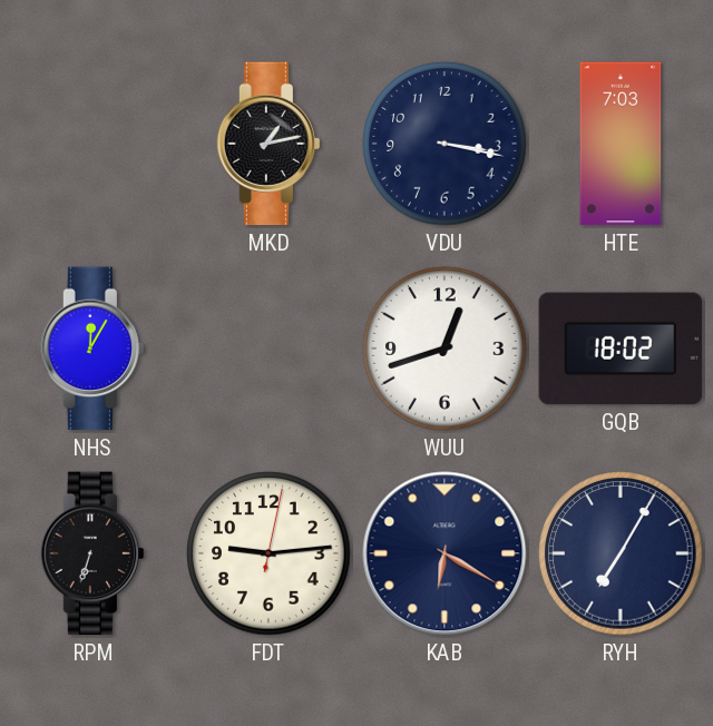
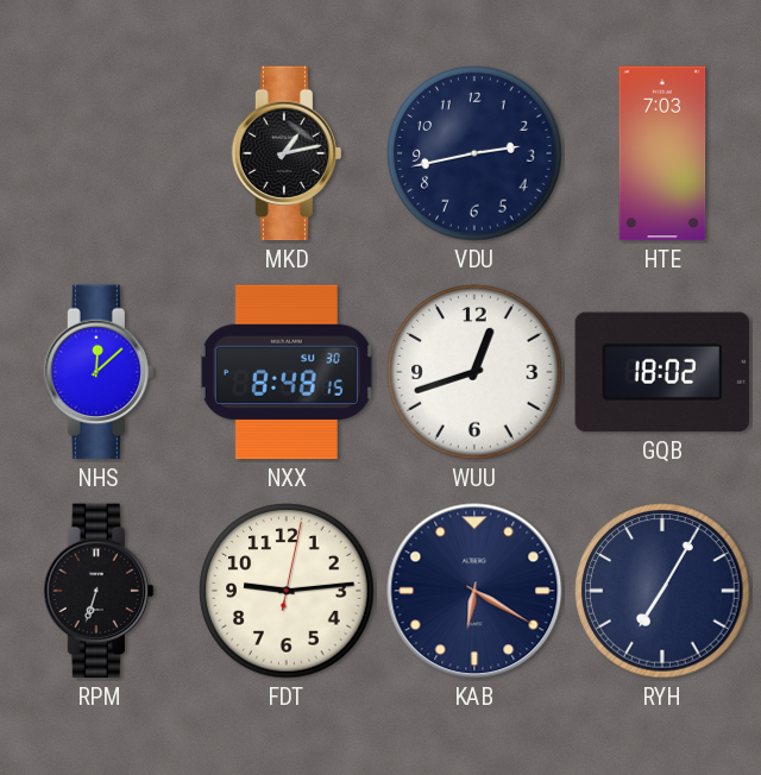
VDU: 3:17 -> 2:43 (474, 153)
NHS: 12:05 -> 12:08 (98, 372)
NXX: none -> 8:48 (287, 372)
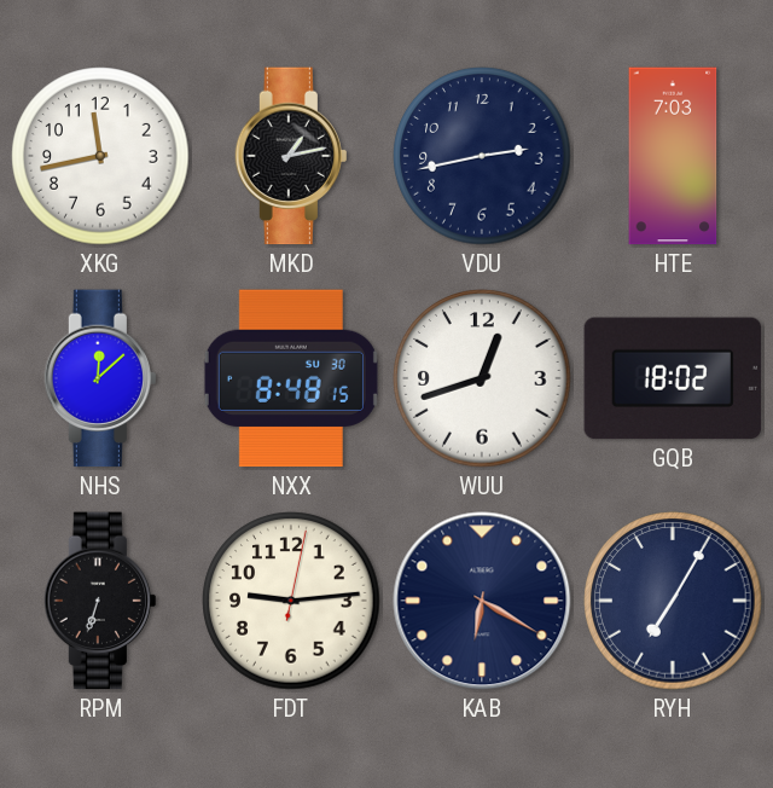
XKG: none -> 11:43 (100, 156)
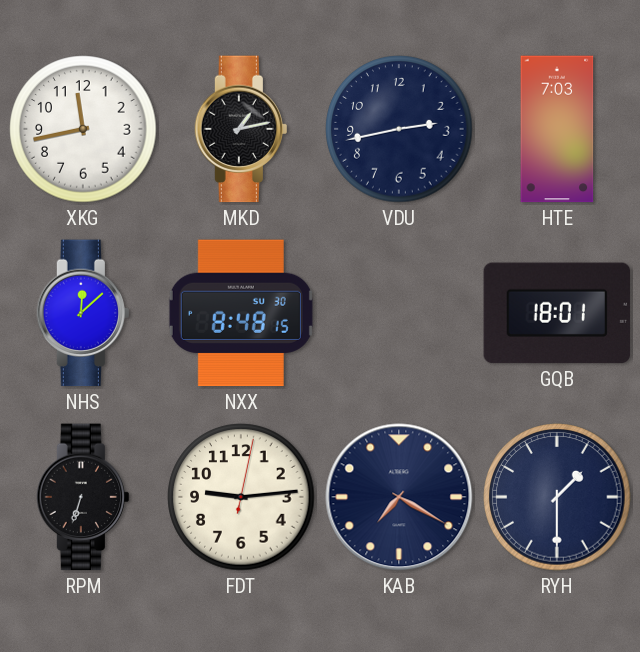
WUU: 12:42 -> none (482, 378)
GQB: 18:02 -> 18:01 (557, 313)
KAB: 6:20 -> 7:20 (399, 497)
RYH: 7:05 -> 1:30 (557, 497)
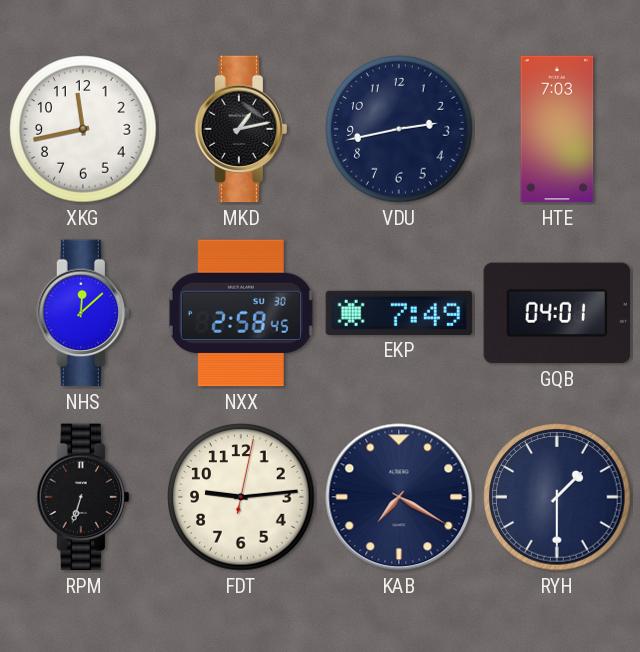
NXX: 8:48 -> 2:58 (241, 313)
EKP: none -> 7:49 (399, 313)
GQB: 18:01 -> 04:01 (557, 313)
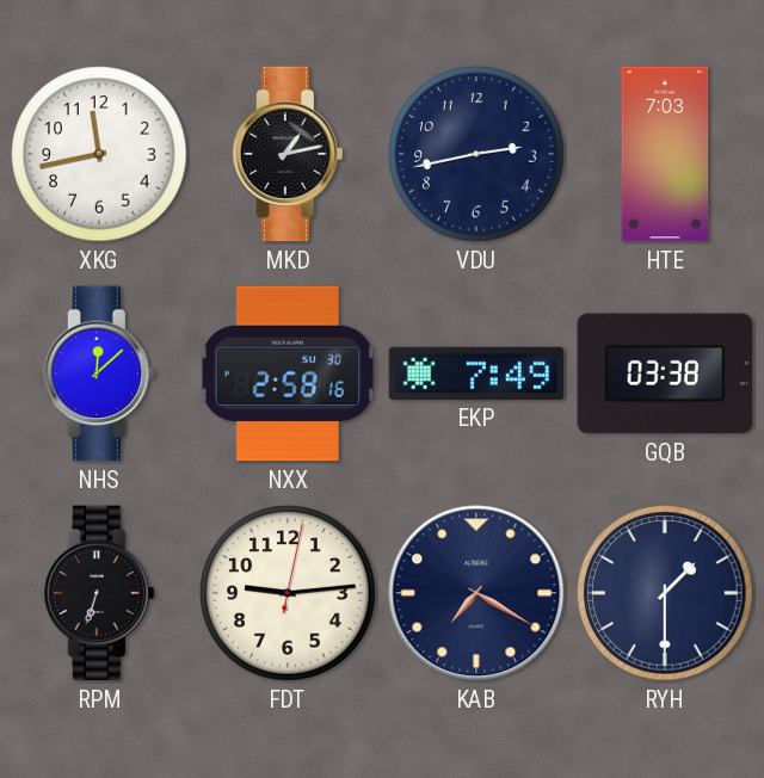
NXX: 2:58:45 -> 2:58:16 (288, 373)
GQB: 04:01 -> 03:38 (665, 373)
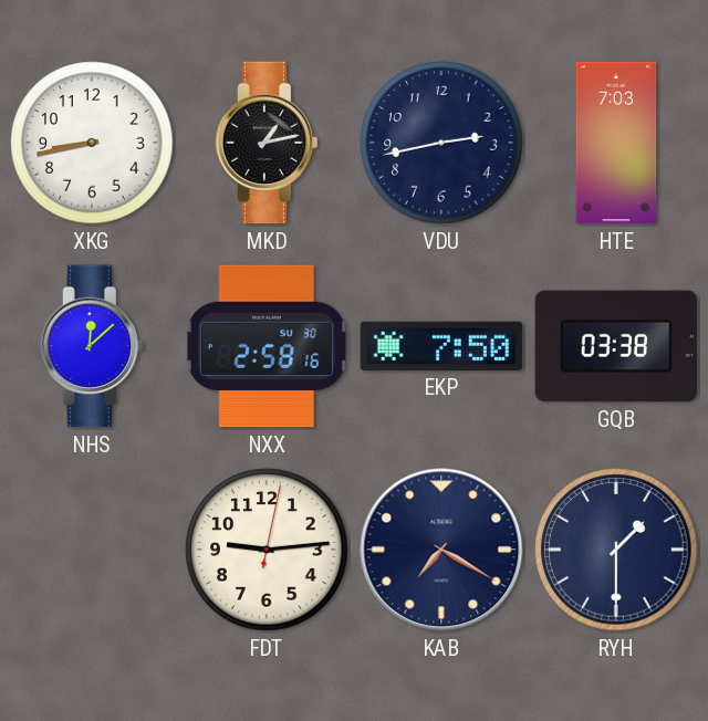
XKG: 11:43 -> 8:43 (92, 143)
EKP: 7:49 -> 7:50 (441, 346)
RPM: 6:33 -> none (98, 593)
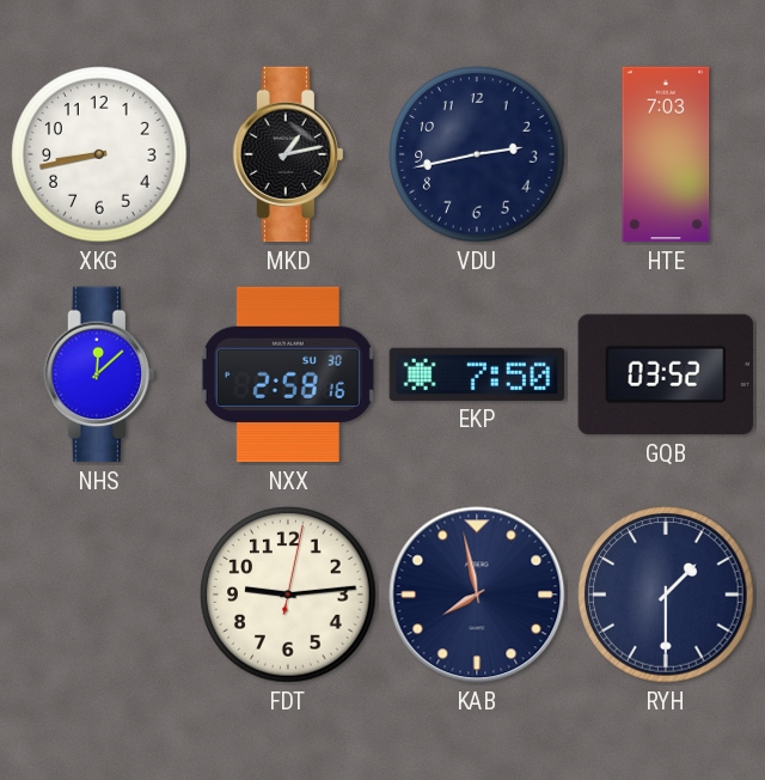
GQB: 03:38 -> 03:52 (666, 374)
KAB: 7:20 -> 7:58 (477, 595)
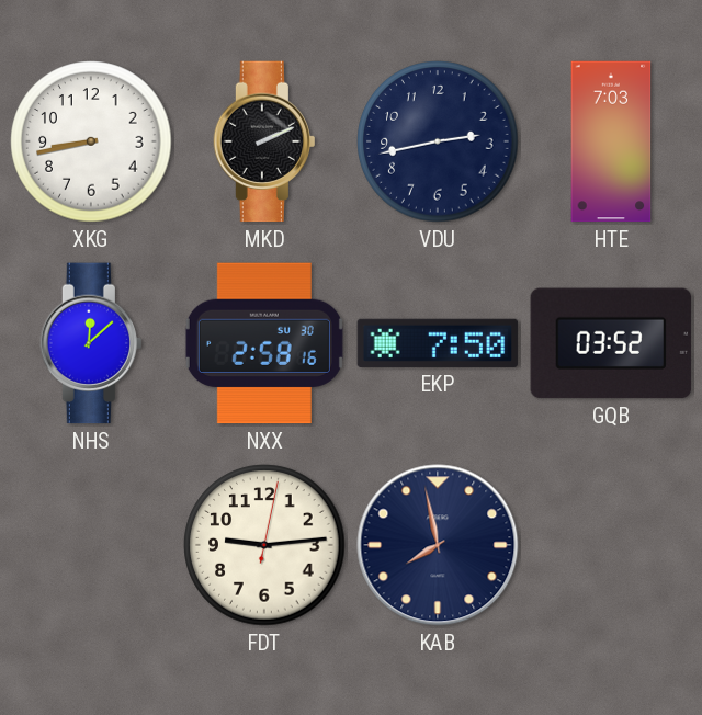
MKD: 1:13 -> 2:11 (263, 141)
RYH: 1:30 -> none (666, 595)
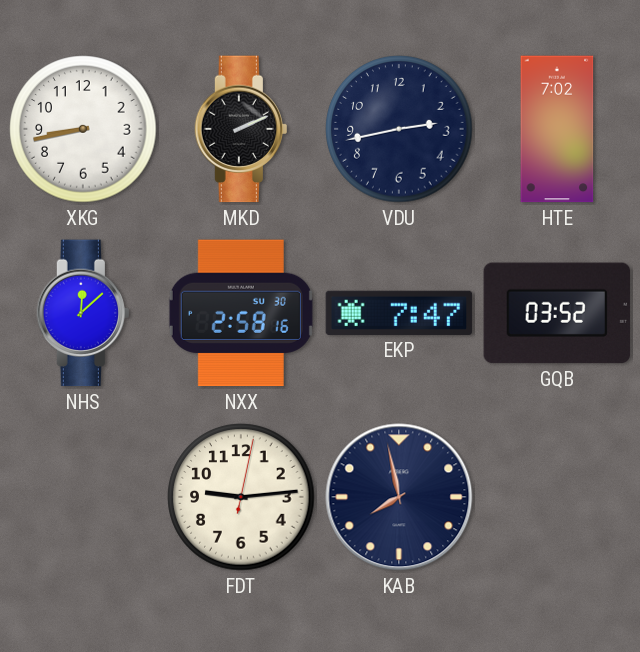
HTE: 7:03 -> 7:02 (557, 129)
EKP: 7:50 -> 7:47 (399, 313)
